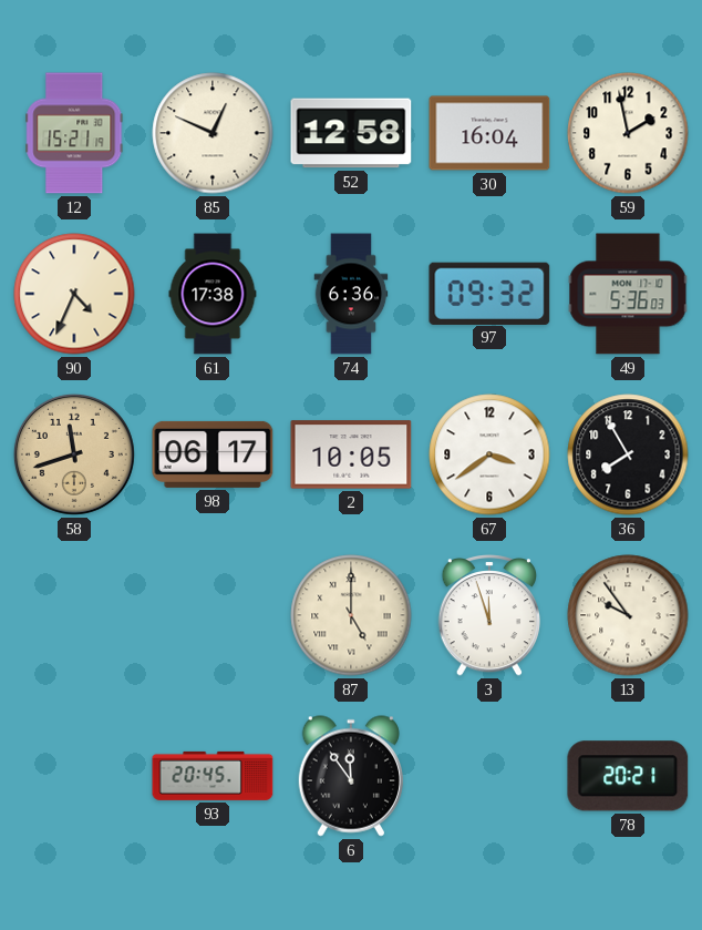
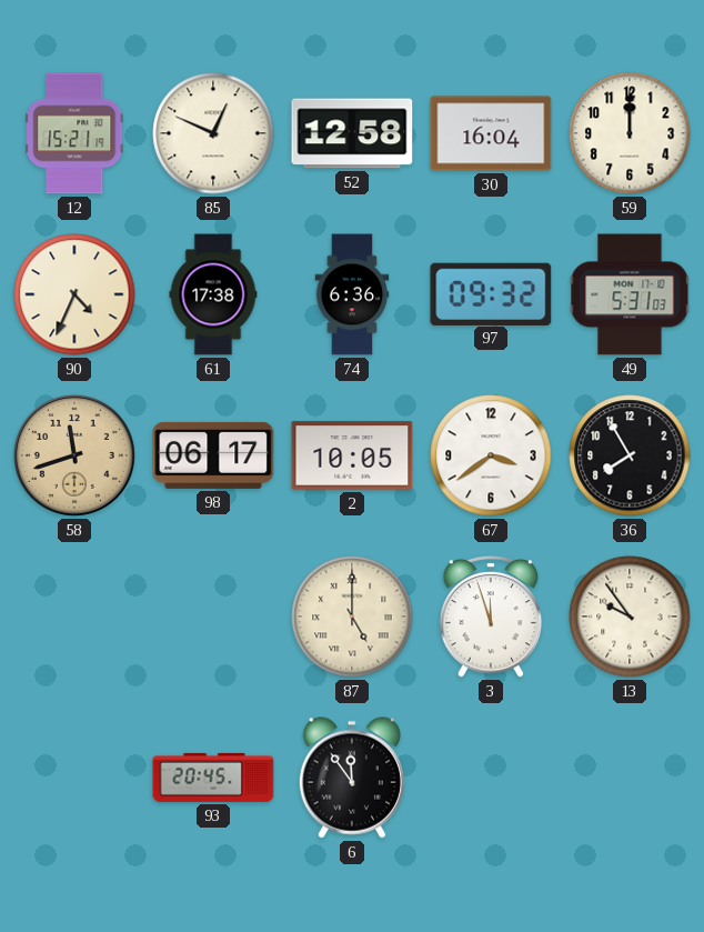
59: 1:58 -> 12:00 (630, 133)
49: 5:36 -> 5:31 (630, 294)
78: 20:21 -> none (628, 776)
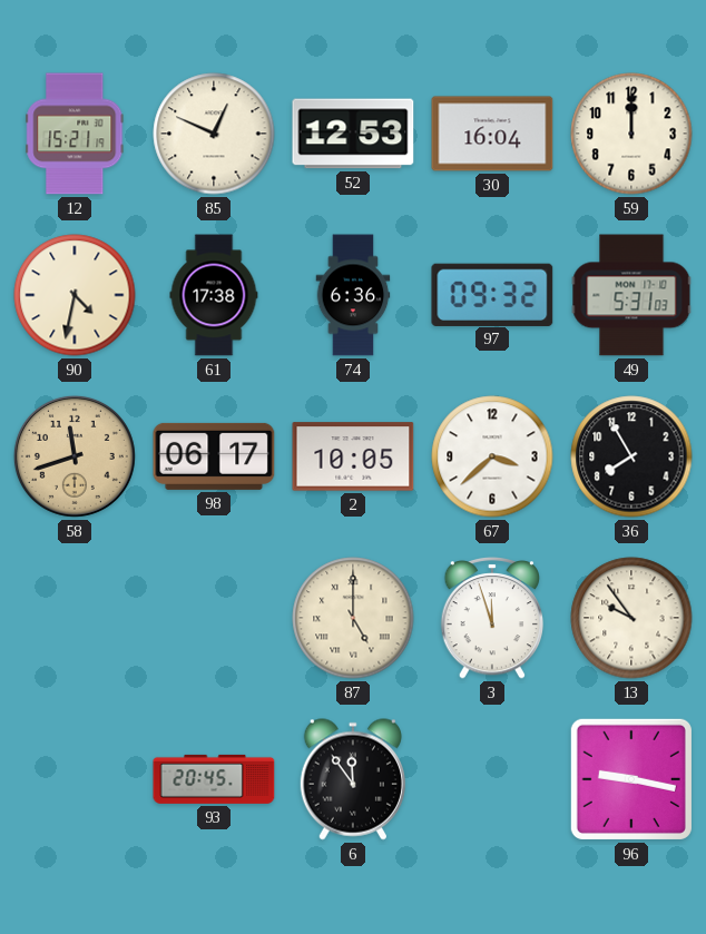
52: 12:58 -> 12:53 (353, 134)
90: 4:34 -> 4:32 (75, 295)
67: 3:39 -> 3:38 (492, 456)
96: none -> 9:17 (631, 779)
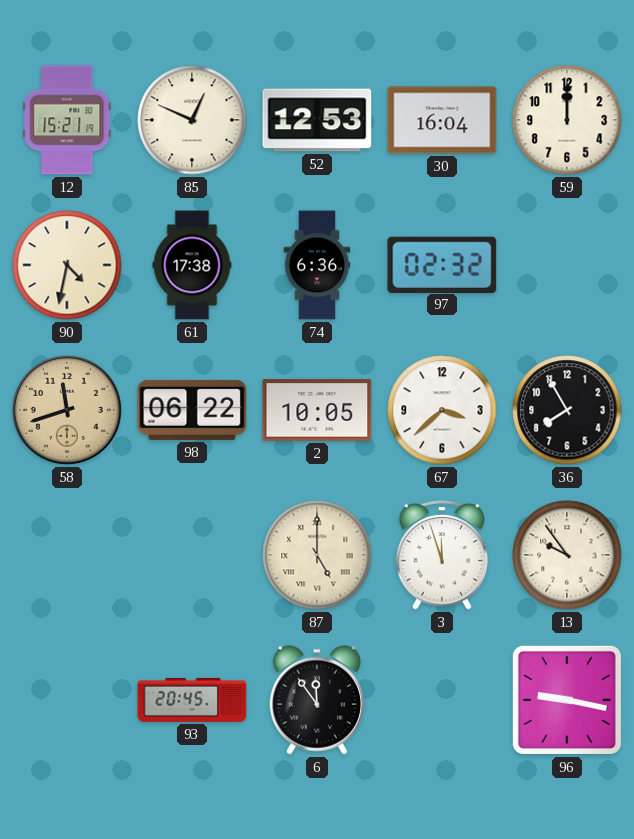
97: 09:32 -> 02:32 (442, 264)
49: 5:31 -> none (631, 295)
98: 06:17 -> 06:22 (192, 410)
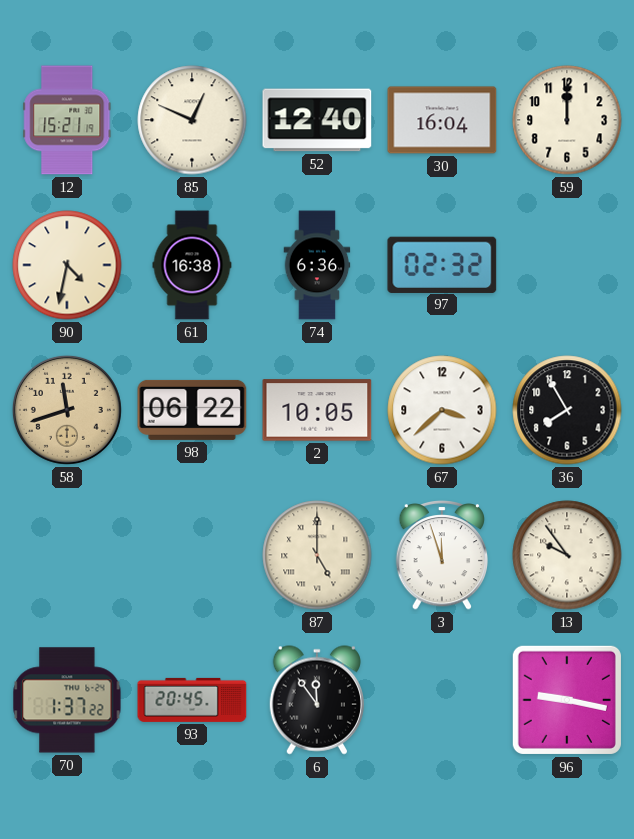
52: 12:53 -> 12:40 (317, 120)
61: 17:38 -> 16:38 (192, 265)
70: none -> 1:37 (67, 700)
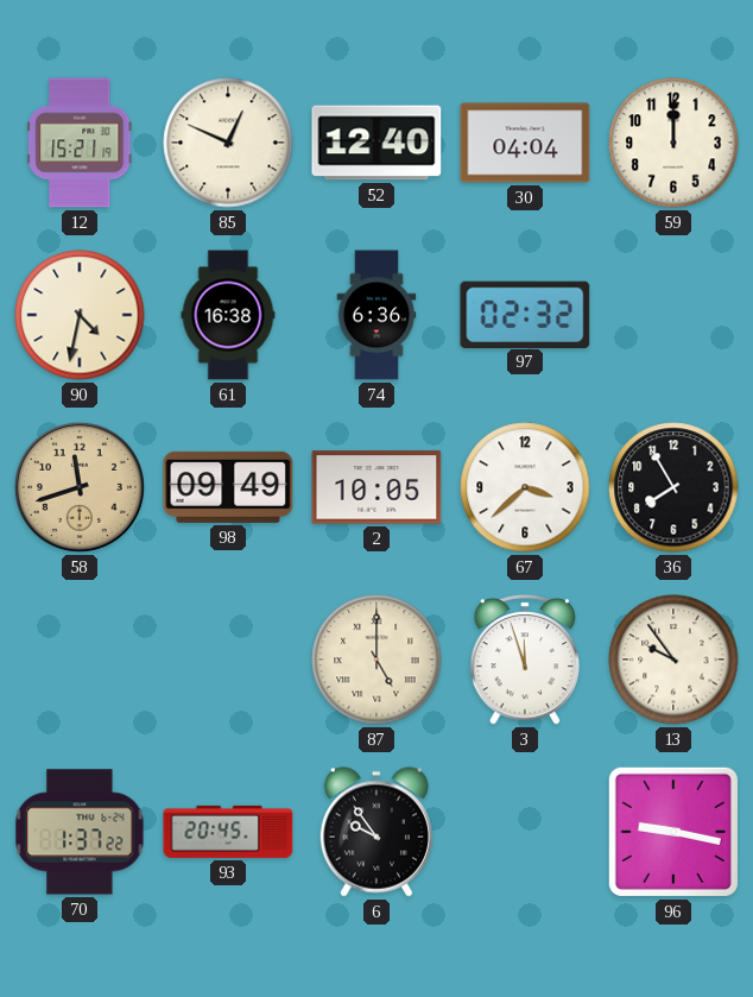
30: 16:04 -> 04:04 (525, 143)
98: 06:22 -> 09:49 (228, 487)
6: 11:54 -> 9:54 (376, 832)
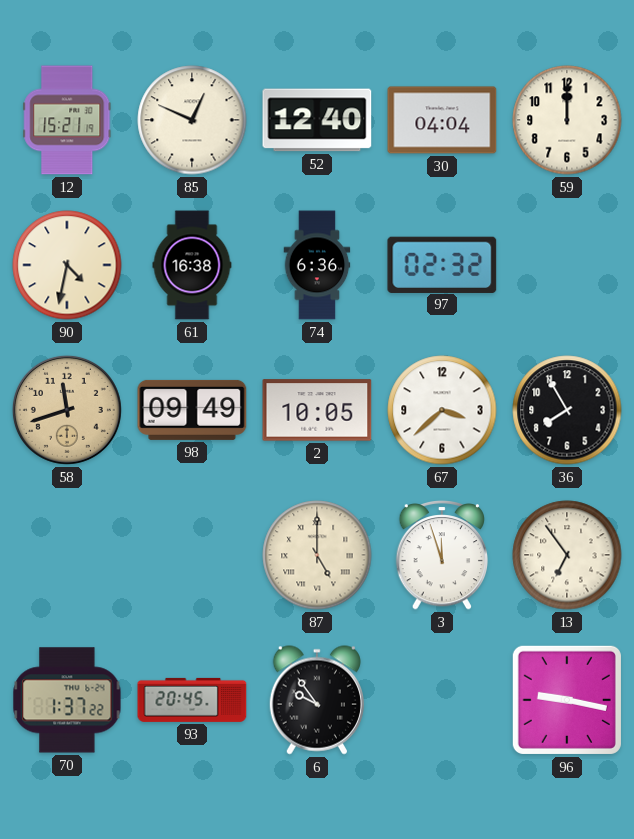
13: 9:54 -> 6:54 (567, 555)
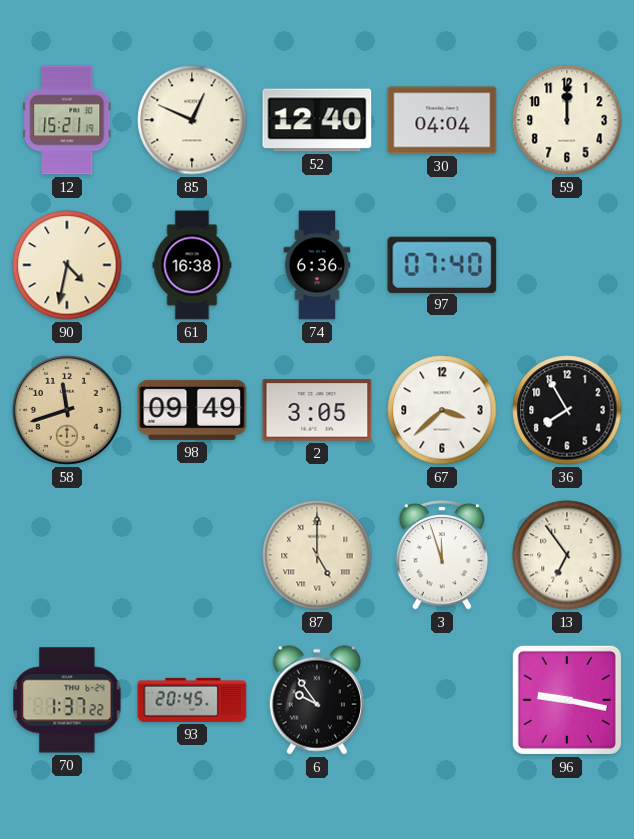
97: 02:32 -> 07:40 (442, 264)
2: 10:05 -> 3:05 (317, 410)
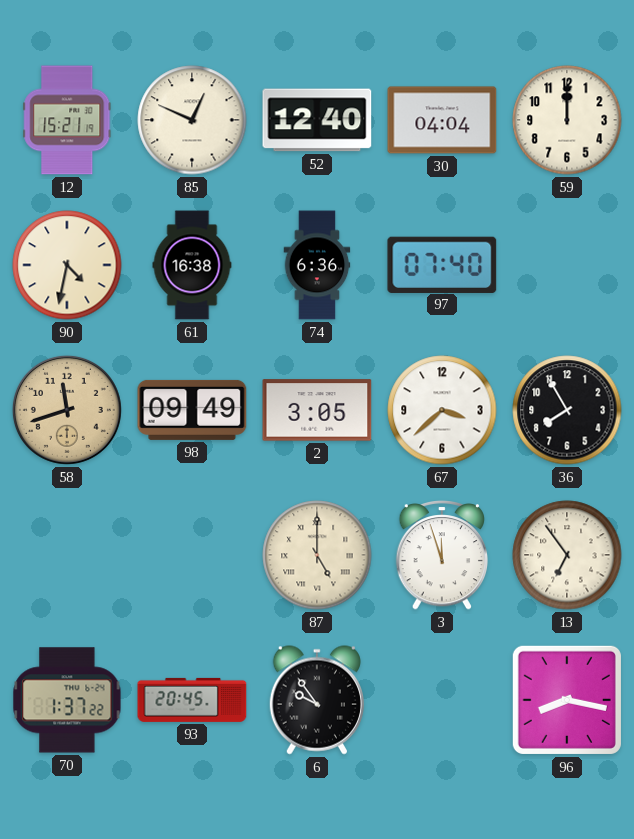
96: 9:17 -> 8:17 (567, 700)
